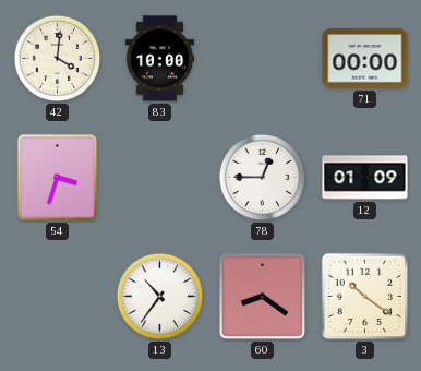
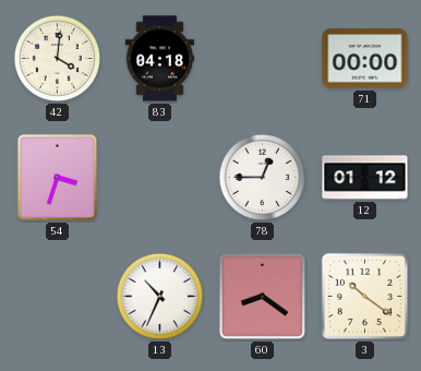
83: 10:00 -> 04:18 (160, 59)
12: 01:09 -> 01:12 (365, 178)
13: 10:36 -> 10:34 (159, 296)
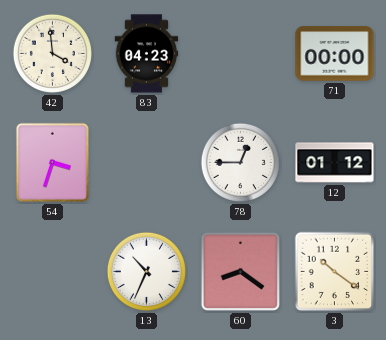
42: 4:01 -> 3:59 (52, 53)
83: 04:18 -> 04:23 (147, 54)
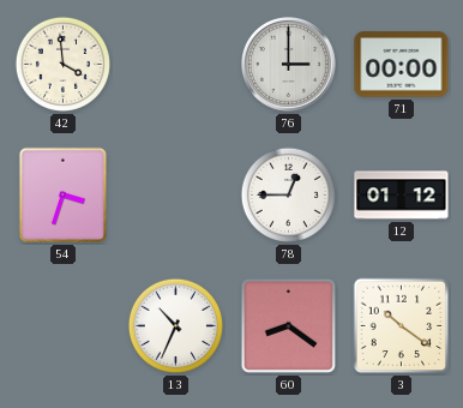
83: 04:23 -> none (147, 54)
76: none -> 3:00 (289, 65)
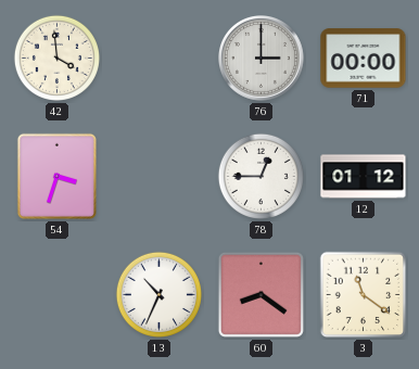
3: 10:21 -> 11:21 (364, 295)
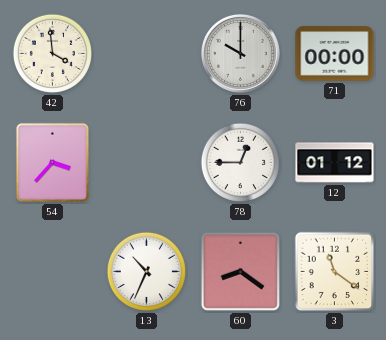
76: 3:00 -> 10:00 (241, 54)
54: 3:33 -> 3:37 (52, 162)
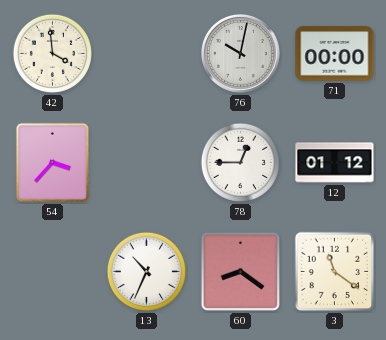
76: 10:00 -> 10:02 (241, 54)
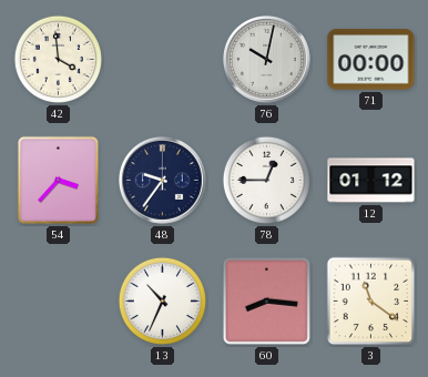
48: none -> 9:36 (163, 181)
60: 8:21 -> 8:16 (266, 300)
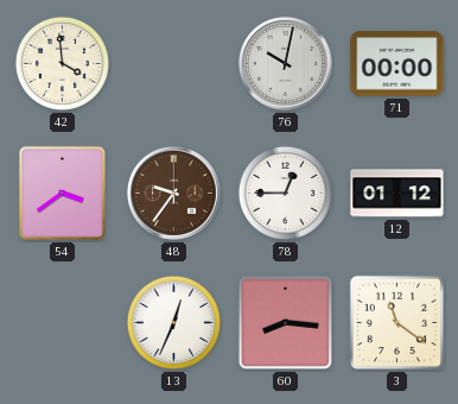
54: 3:37 -> 3:39 (62, 192)
48 dial: navy -> brown (174, 194)
13: 10:34 -> 12:34 (173, 322)
